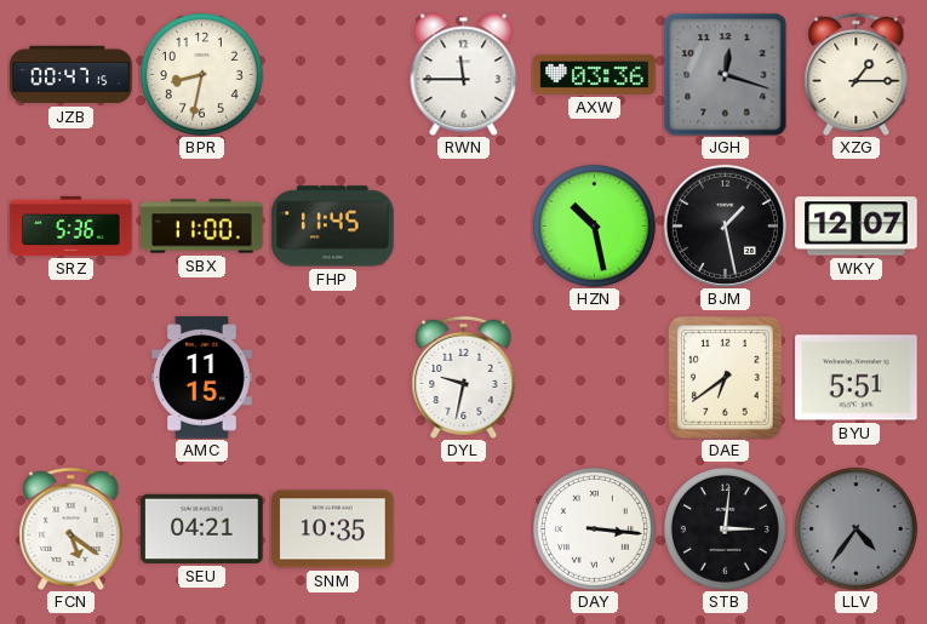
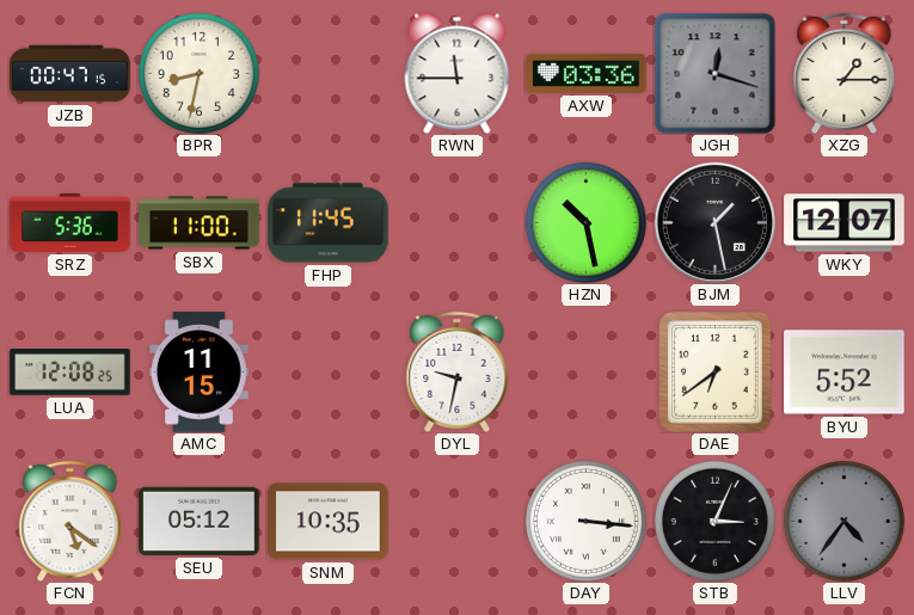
LUA: none -> 12:08 (70, 373)
BYU: 5:51 -> 5:52 (845, 373)
SEU: 04:21 -> 05:12 (200, 521)
STB: 3:01 -> 3:04 (714, 521)
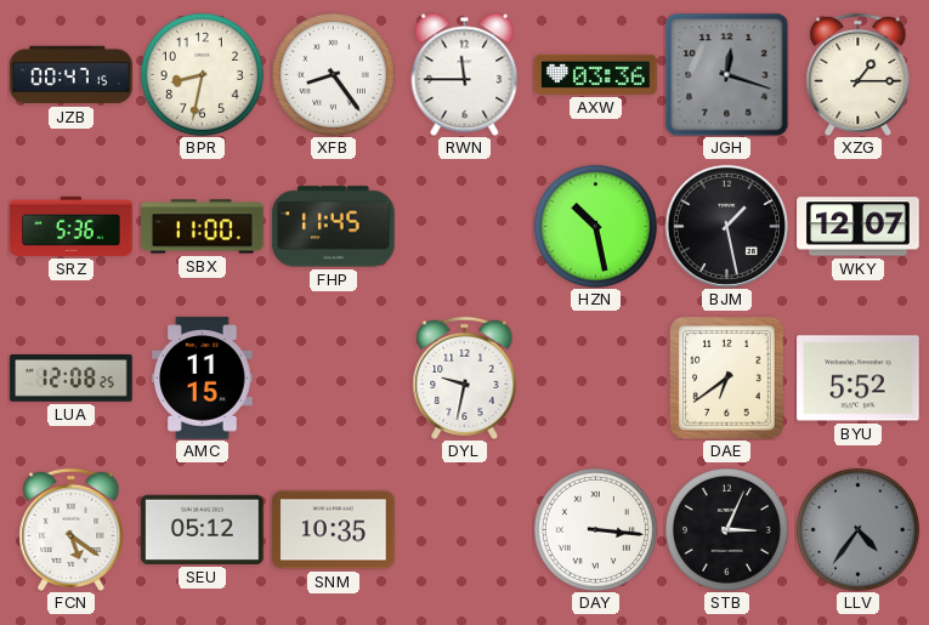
XFB: none -> 8:24 (333, 74)
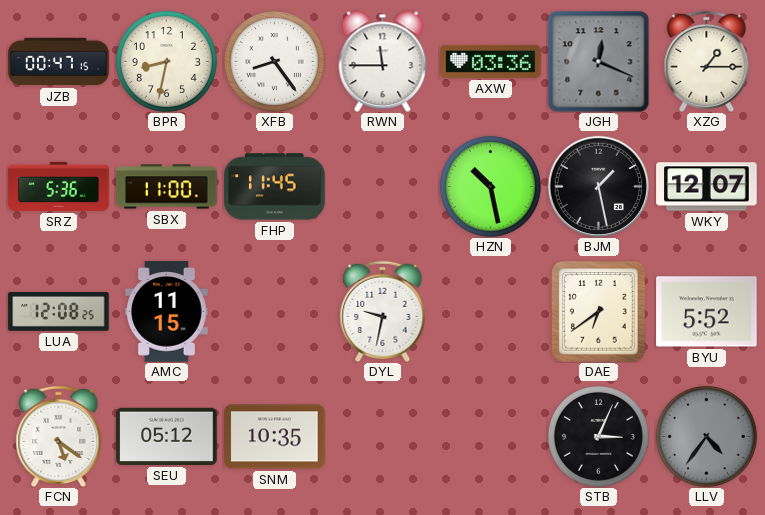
JGH: 12:18 -> 12:19 (598, 61)
DAY: 3:16 -> none (595, 529)
